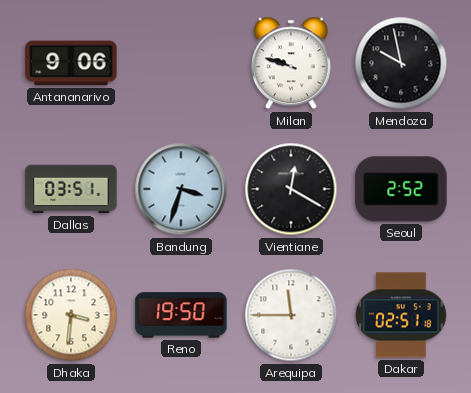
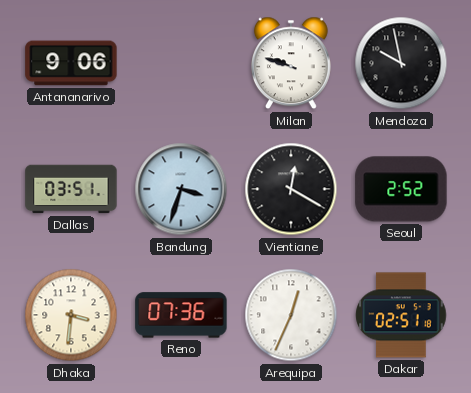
Reno: 19:50 -> 07:36 (181, 315)
Arequipa: 11:45 -> 12:34 (291, 315)
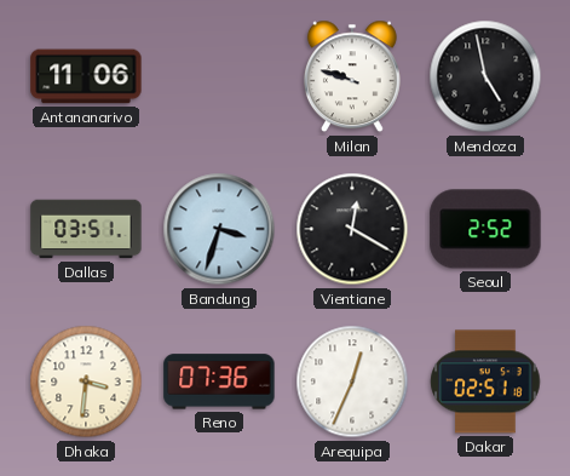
Antananarivo: 9:06 -> 11:06 (86, 76)
Mendoza: 9:58 -> 4:58 (485, 76)
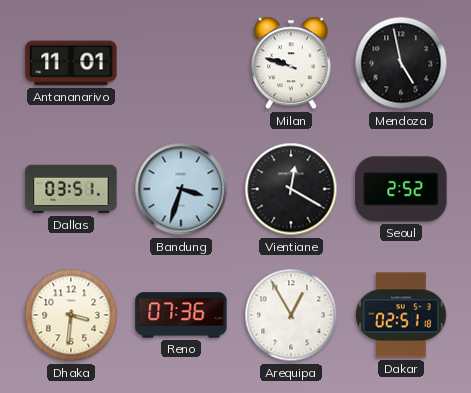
Antananarivo: 11:06 -> 11:01 (71, 63)
Arequipa: 12:34 -> 12:55 (291, 315)
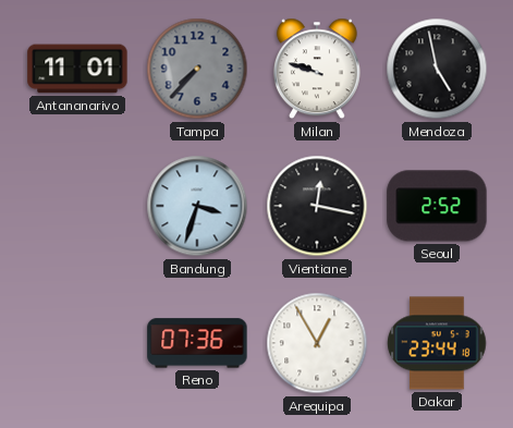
Tampa: none -> 7:37 (197, 69)
Dallas: 03:51 -> none (71, 189)
Vientiane: 12:20 -> 12:17 (317, 206)
Dhaka: 3:31 -> none (71, 315)
Dakar: 02:51 -> 23:44 (437, 343)
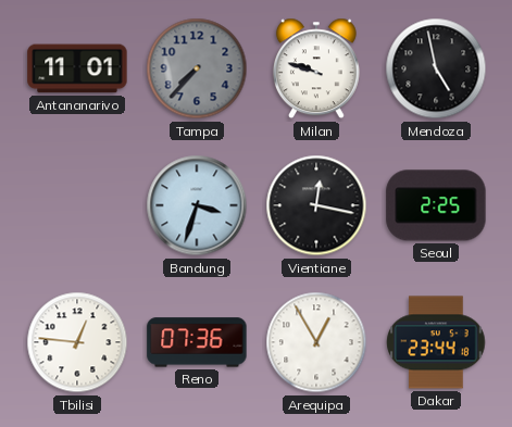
Seoul: 2:52 -> 2:25 (436, 205)
Tbilisi: none -> 12:46 (77, 342)
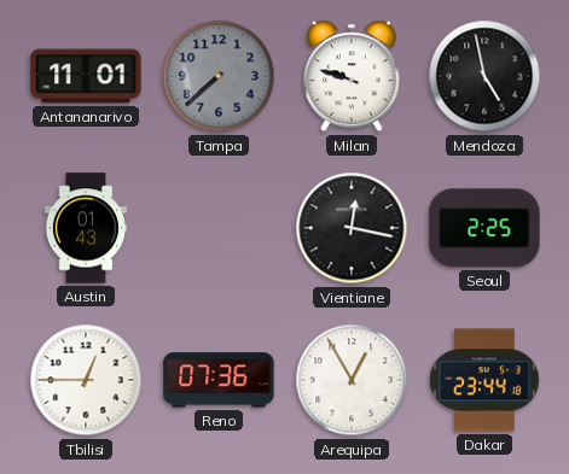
Tampa: 7:37 -> 7:38 (219, 76)
Austin: none -> 01:43 (86, 228)
Bandung: 3:33 -> none (197, 205)
Tbilisi: 12:46 -> 12:45 (86, 380)
